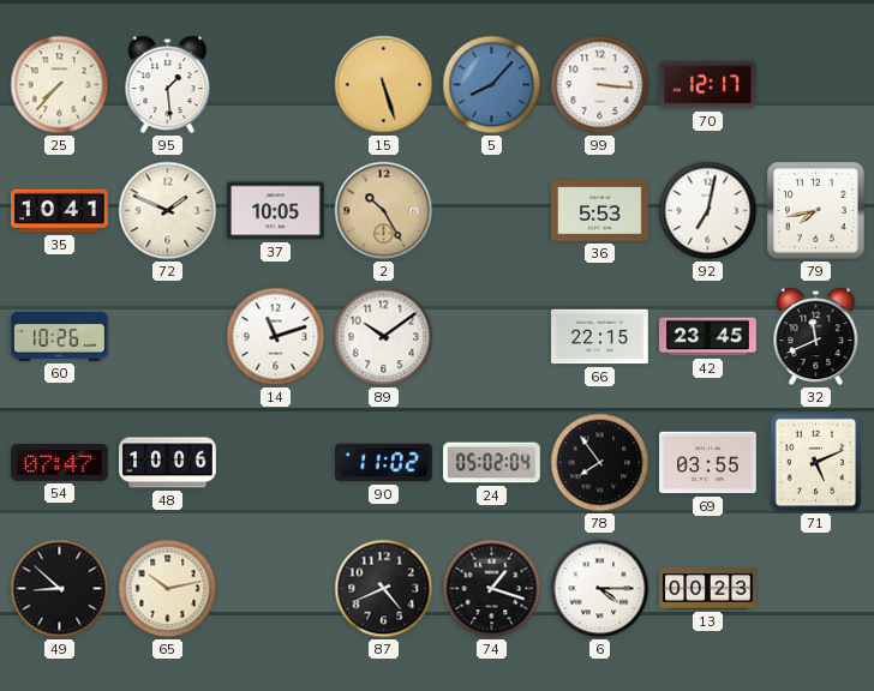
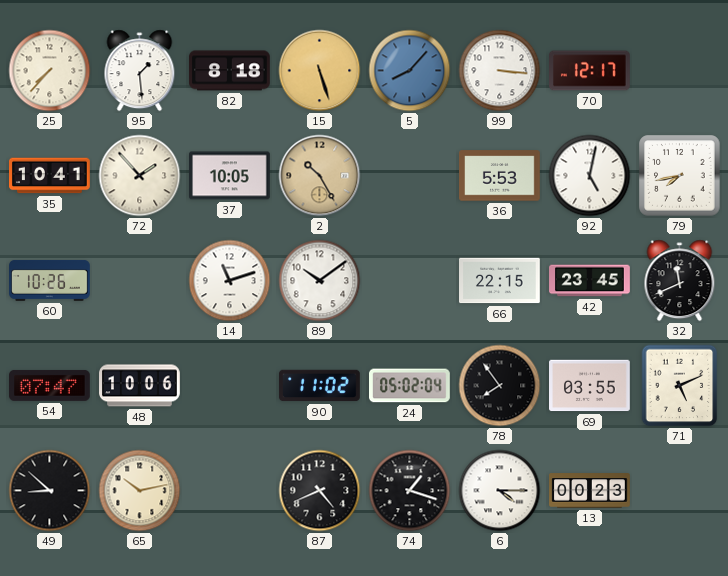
82: none -> 8:18 (230, 71)
72: 1:49 -> 1:53 (140, 176)
92: 7:02 -> 5:02 (590, 176)
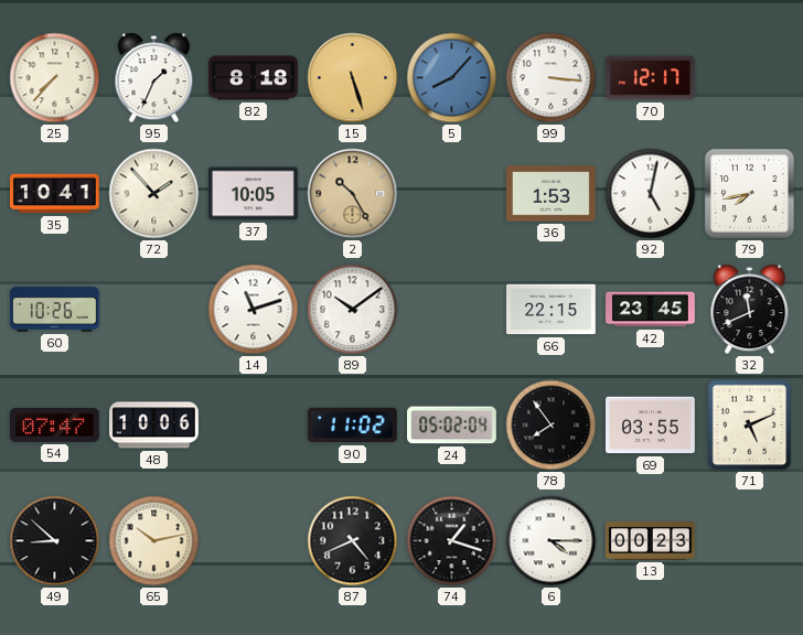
95: 1:29 -> 1:34 (154, 78)
36: 5:53 -> 1:53 (552, 194)
